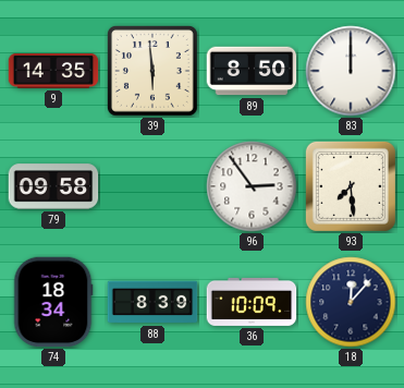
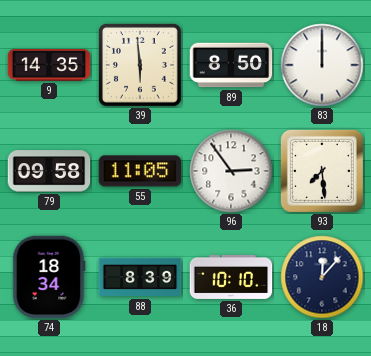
55: none -> 11:05 (140, 171)
36: 10:09 -> 10:10 (231, 277)
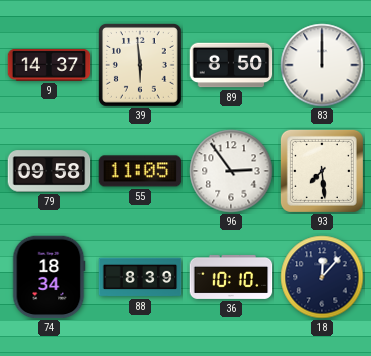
9: 14:35 -> 14:37 (49, 66)
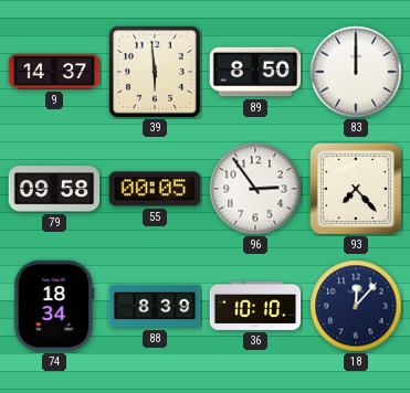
55: 11:05 -> 00:05 (155, 189)
93: 7:29 -> 7:23 (356, 189)
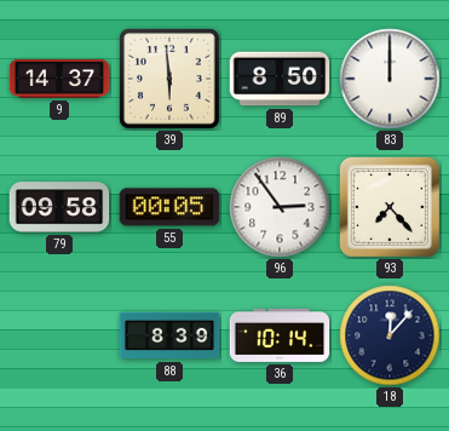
74: 18:34 -> none (54, 306)
36: 10:10 -> 10:14 (280, 335)
